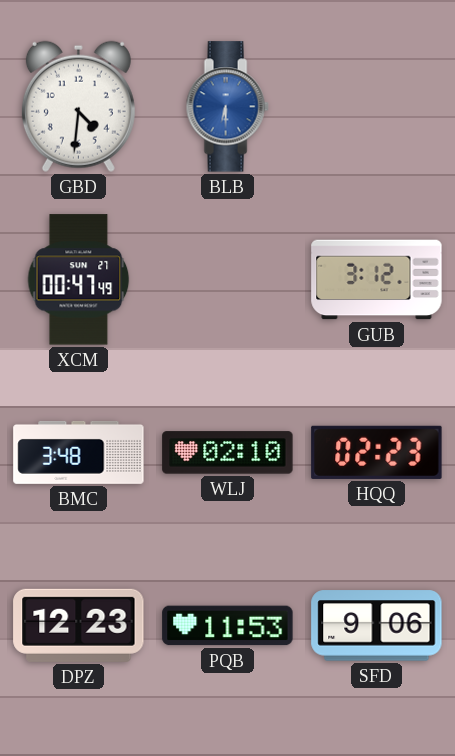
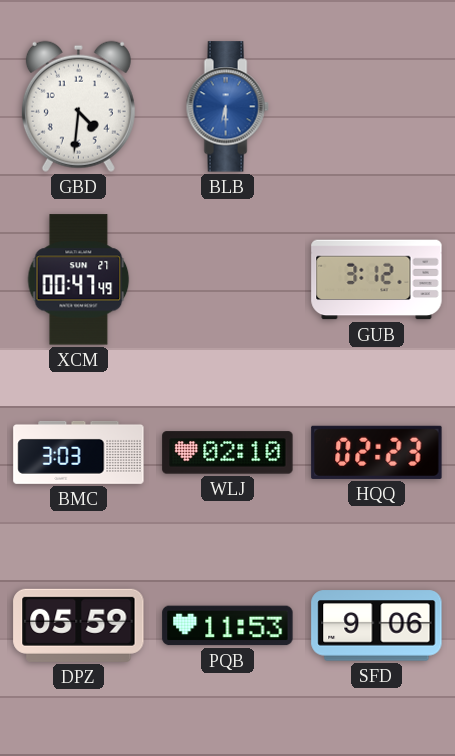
BMC: 3:48 -> 3:03 (79, 452)
DPZ: 12:23 -> 05:59 (79, 625)
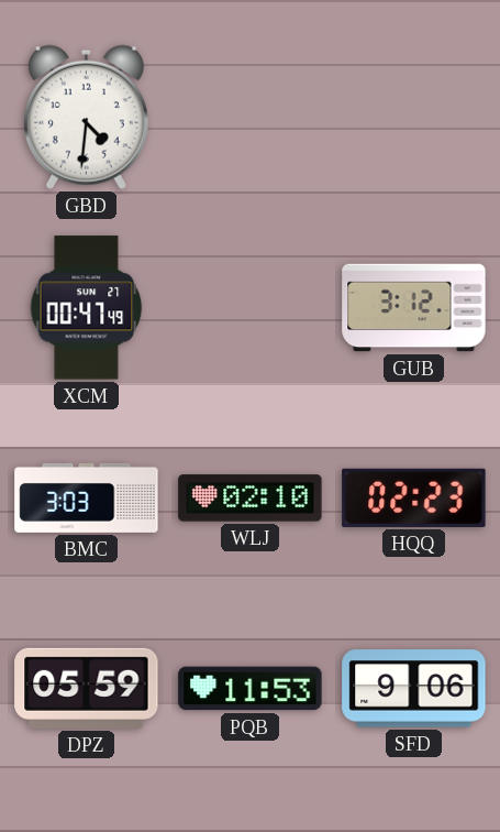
BLB: 6:30 -> none (227, 107)
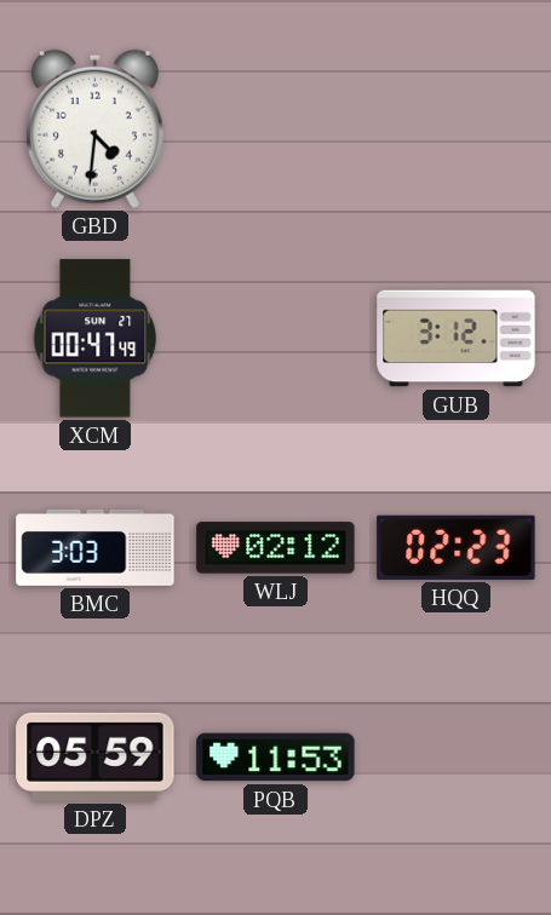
WLJ: 02:10 -> 02:12 (276, 548)
SFD: 9:06 -> none (414, 689)
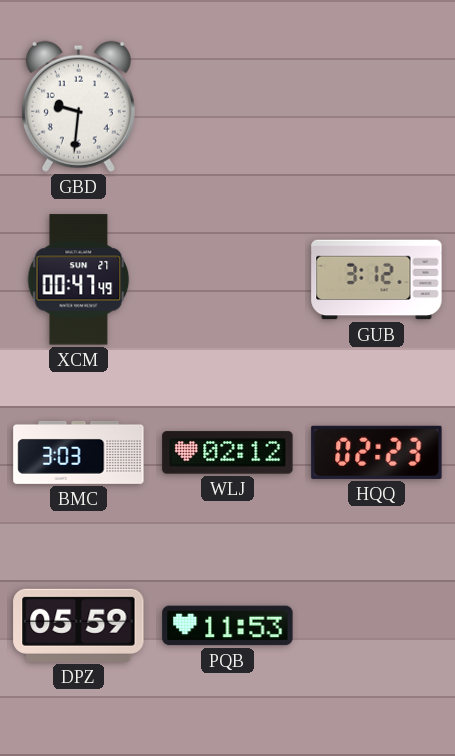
GBD: 4:31 -> 9:31 (78, 106)
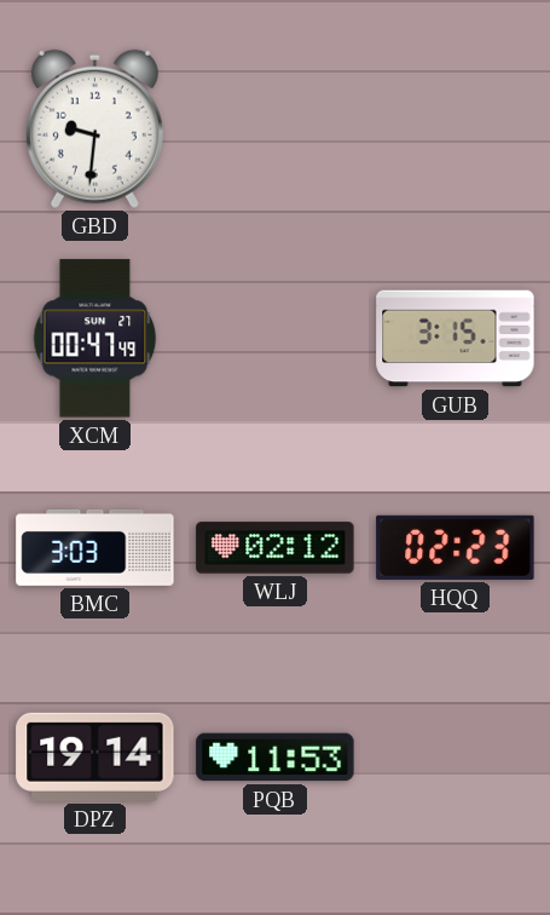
GUB: 3:12 -> 3:15 (456, 339)
DPZ: 05:59 -> 19:14 (95, 756)
